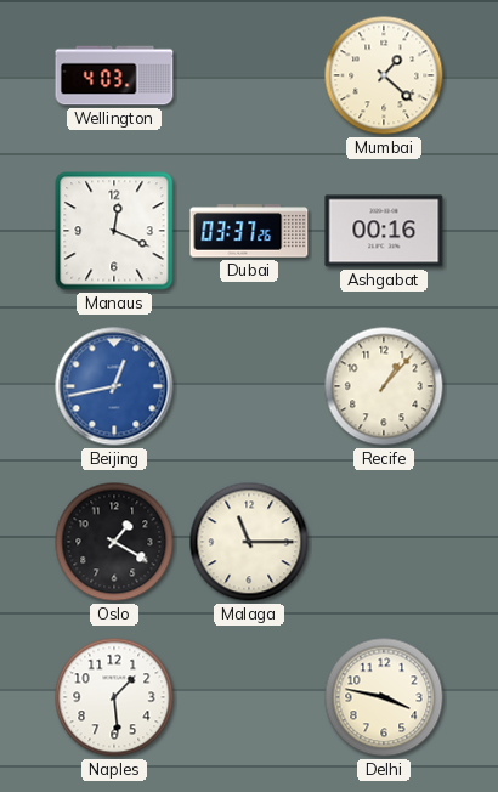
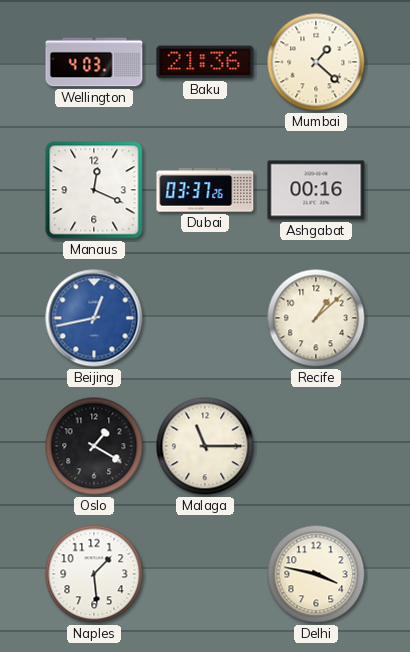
Baku: none -> 21:36 (205, 62)
Recife: 1:07 -> 1:08 (316, 318)
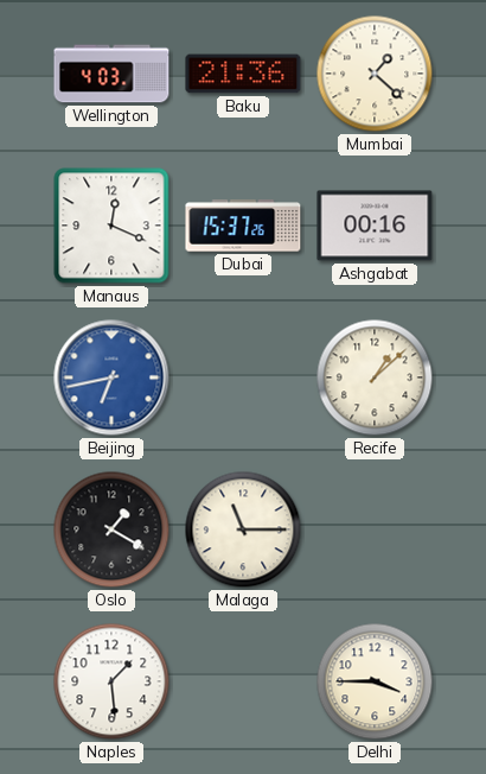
Dubai: 03:37 -> 15:37 (243, 226)
Beijing: 12:43 -> 6:43 (111, 378)
Delhi: 3:47 -> 3:45 (375, 681)
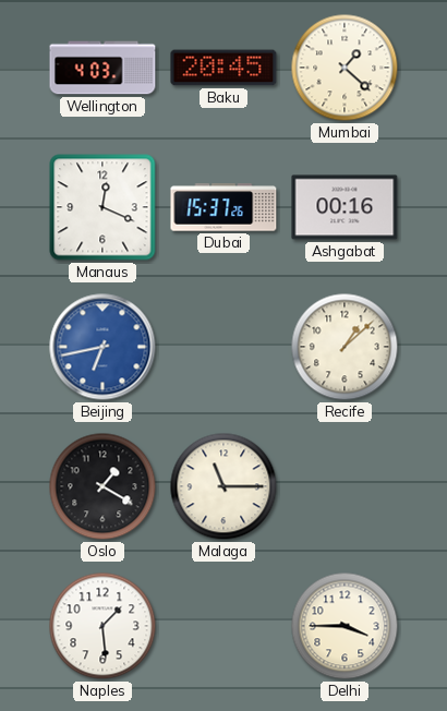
Baku: 21:36 -> 20:45 (224, 68)
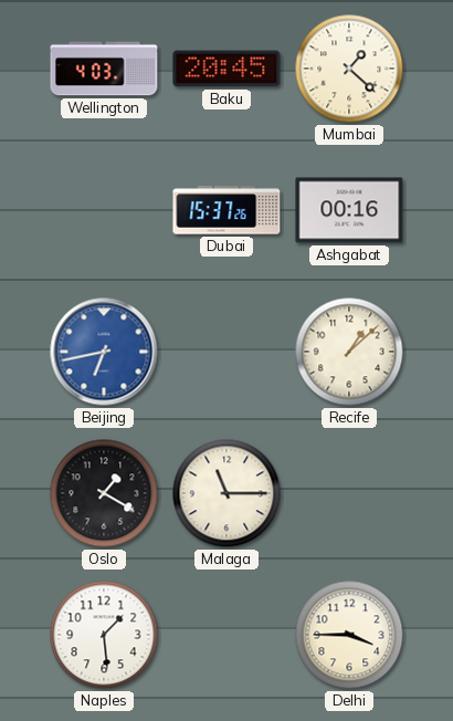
Manaus: 12:19 -> none (102, 207)
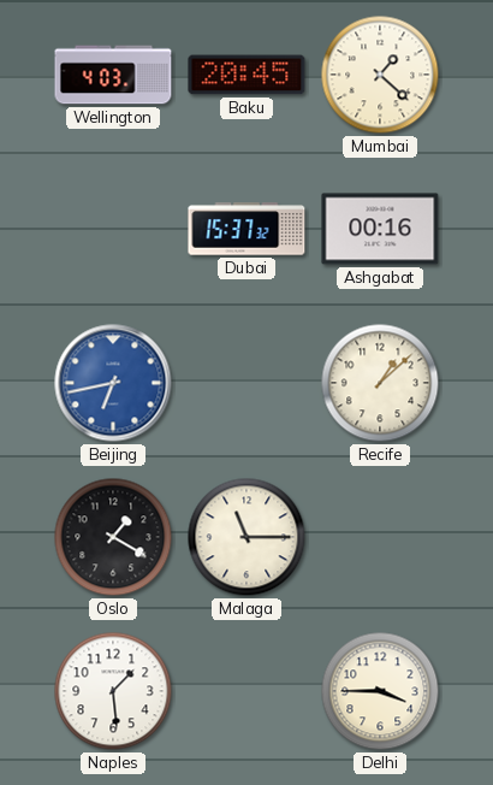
Dubai: 15:37:26 -> 15:37:32 (246, 229)
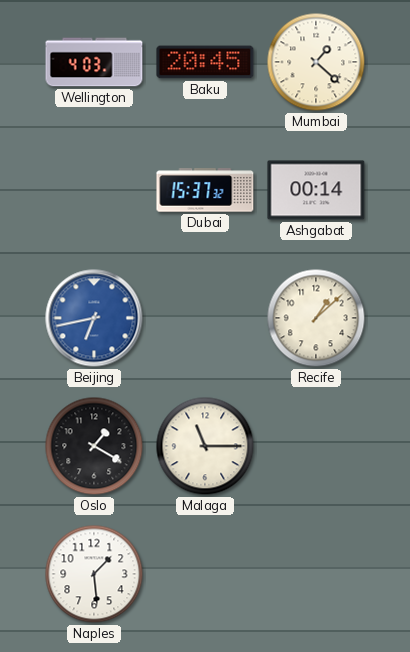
Ashgabat: 00:16 -> 00:14 (316, 190)
Delhi: 3:45 -> none (380, 691)
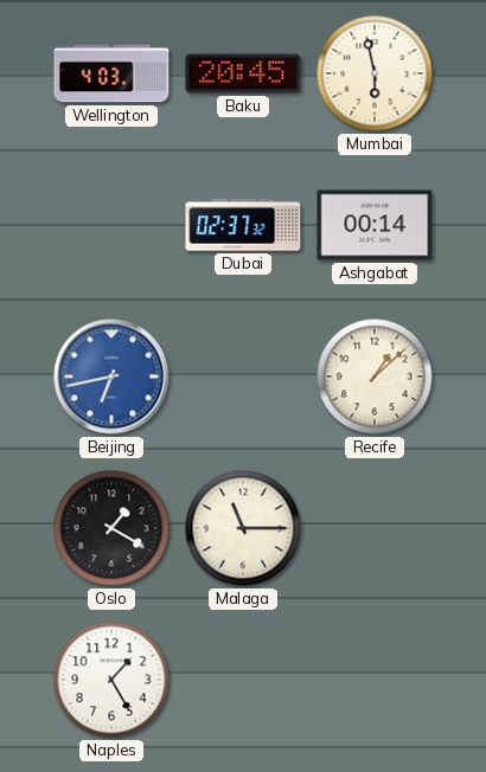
Mumbai: 1:22 -> 5:58 (375, 73)
Dubai: 15:37 -> 02:37 (243, 225)
Naples: 1:29 -> 1:25 (111, 680)
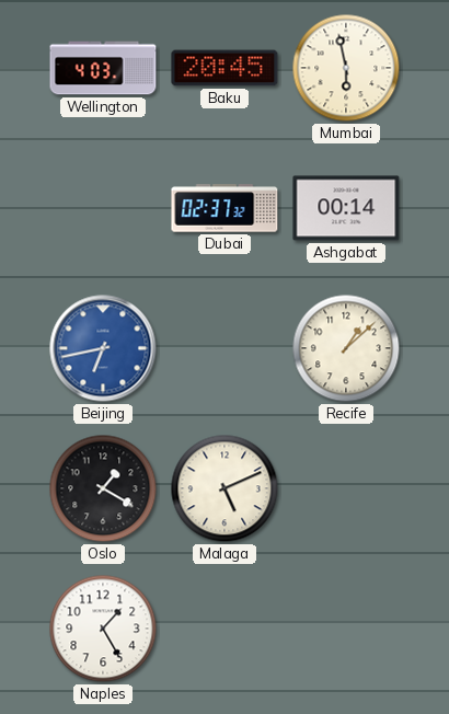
Malaga: 11:15 -> 5:11 (225, 488)
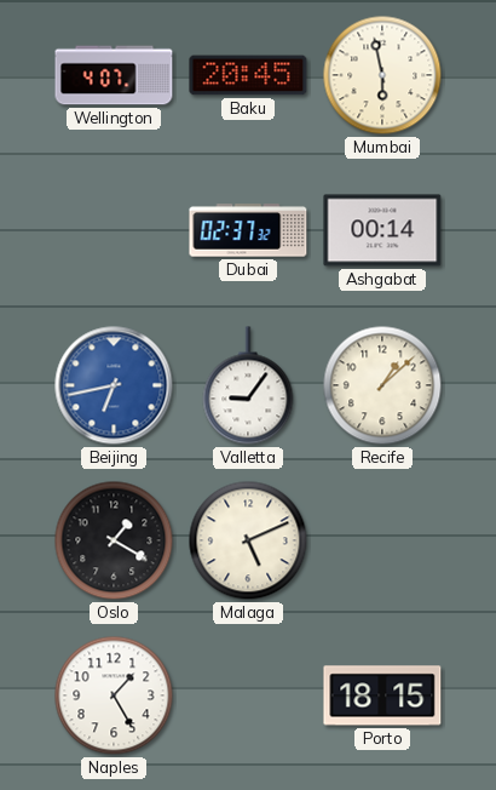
Wellington: 4:03 -> 4:07 (114, 75)
Valletta: none -> 9:06 (248, 385)
Porto: none -> 18:15 (382, 695)
